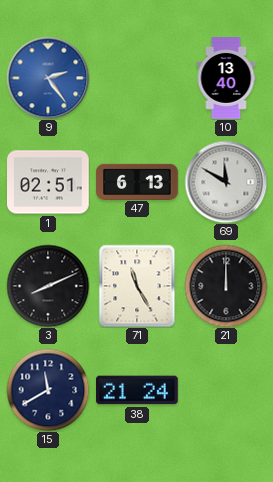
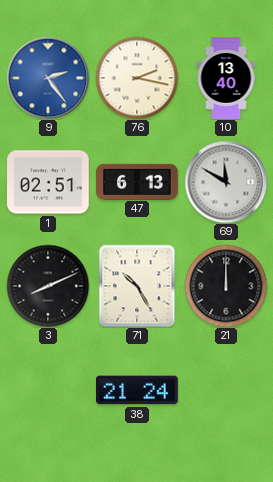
76: none -> 2:17 (137, 78)
71: 11:25 -> 10:25 (137, 286)
15: 11:40 -> none (48, 390)
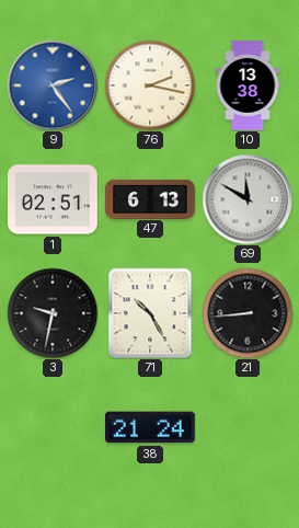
10: 13:40 -> 13:38 (248, 85)
3: 8:11 -> 9:32 (53, 313)
21: 12:00 -> 8:44 (248, 313)
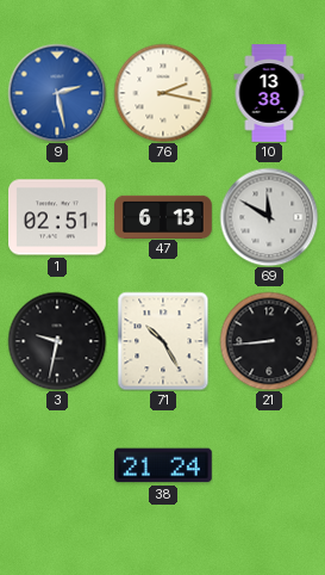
9: 2:24 -> 2:28 (57, 93)
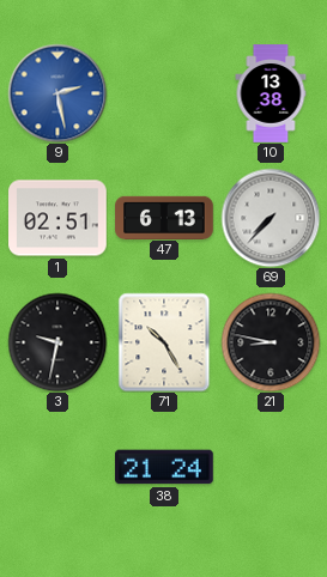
76: 2:17 -> none (163, 93)
69: 11:50 -> 7:37 (271, 218)
21: 8:44 -> 8:47 (271, 342)
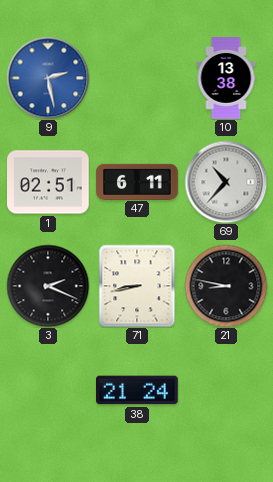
47: 6:13 -> 6:11 (137, 181)
69: 7:37 -> 10:37 (226, 182)
3: 9:32 -> 2:19 (48, 286)
71: 10:25 -> 8:43 (137, 286)
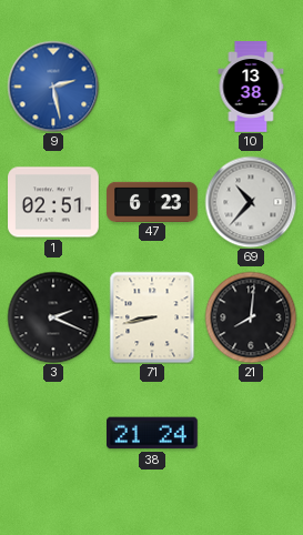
47: 6:11 -> 6:23 (152, 201)
21: 8:47 -> 8:01 (251, 317)
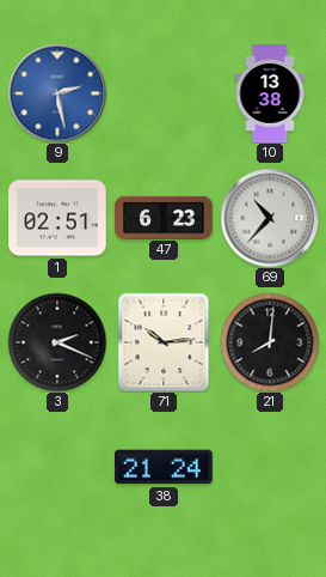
71: 8:43 -> 10:14 (164, 342)
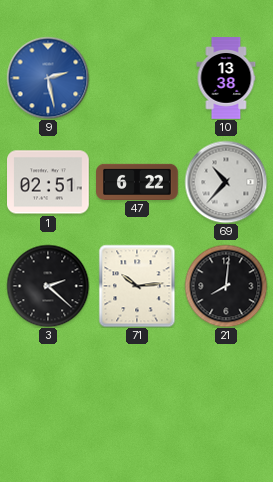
47: 6:23 -> 6:22 (137, 181)
3: 2:19 -> 2:22 (48, 286)
38: 21:24 -> none (165, 467)
